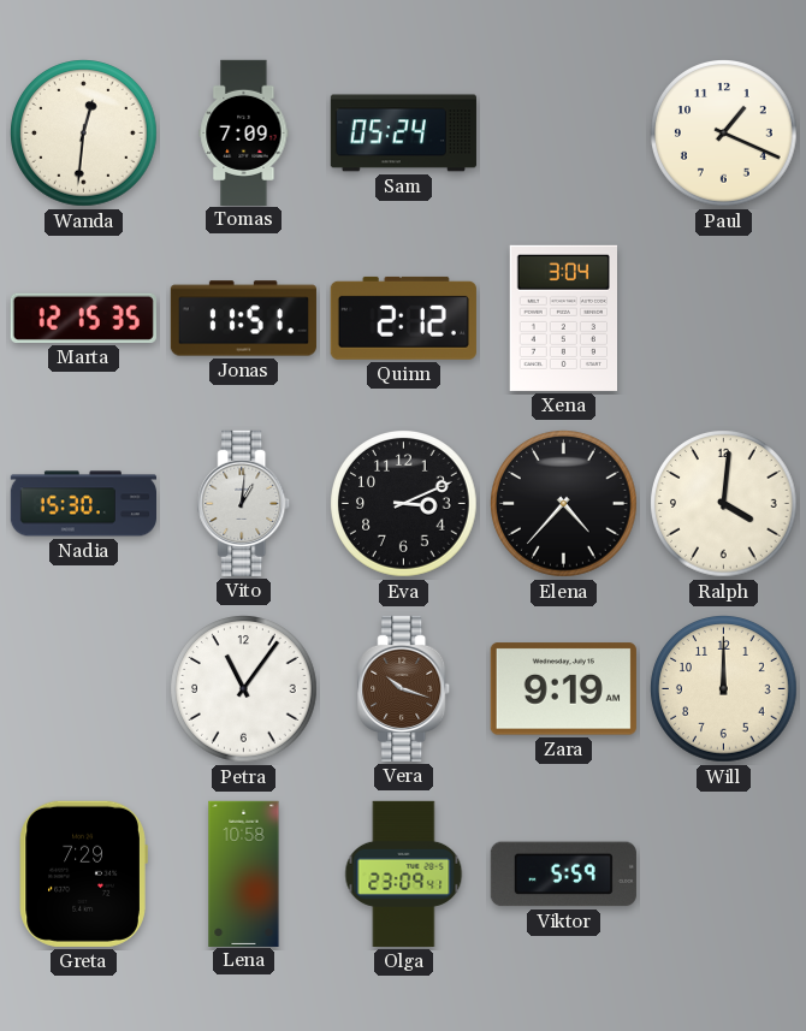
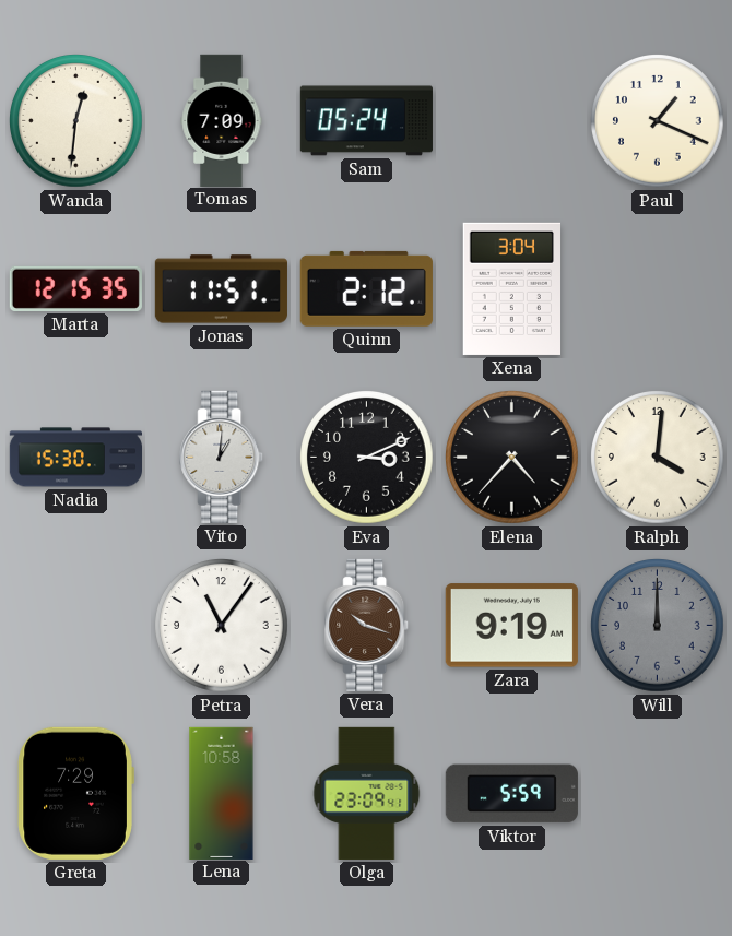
Will dial: cream -> grey (658, 626)
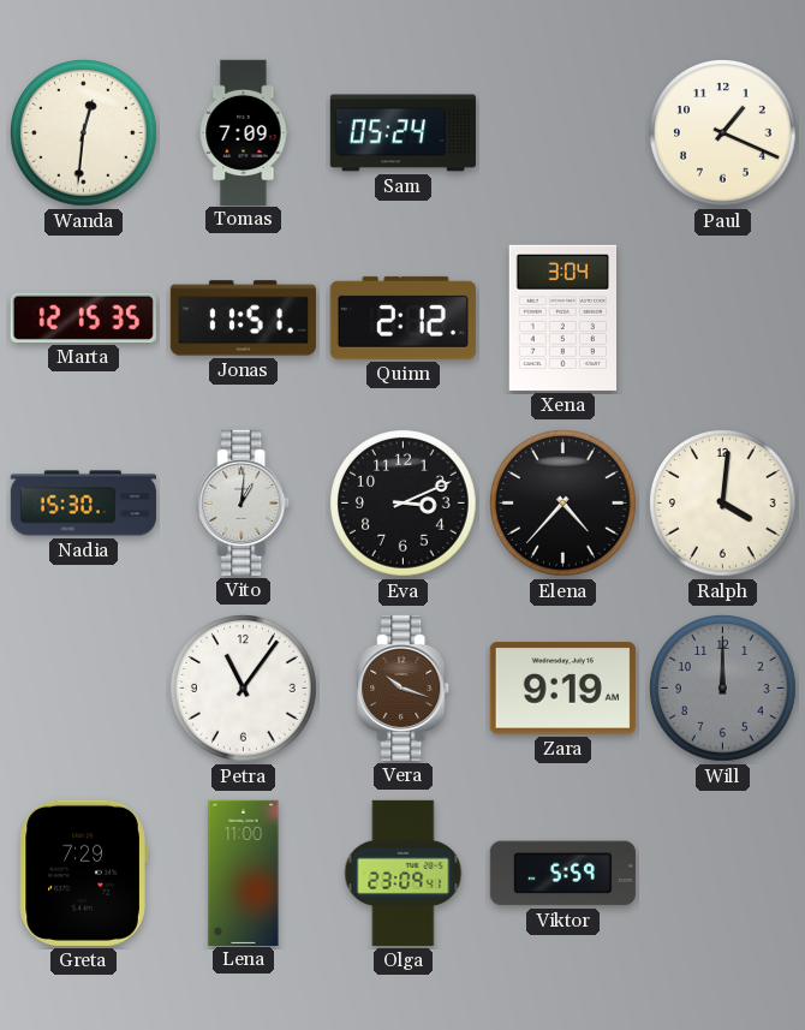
Lena: 10:58 -> 11:00 (244, 873)
